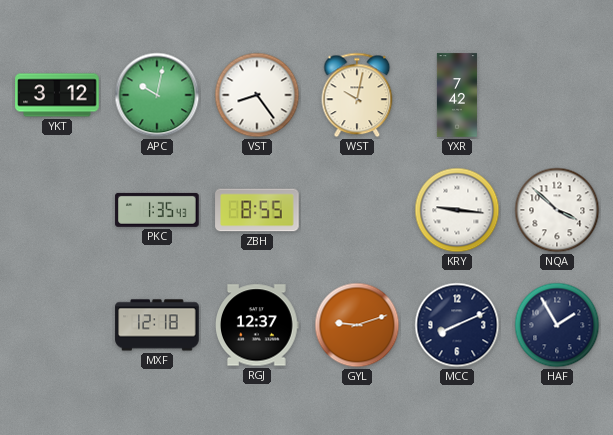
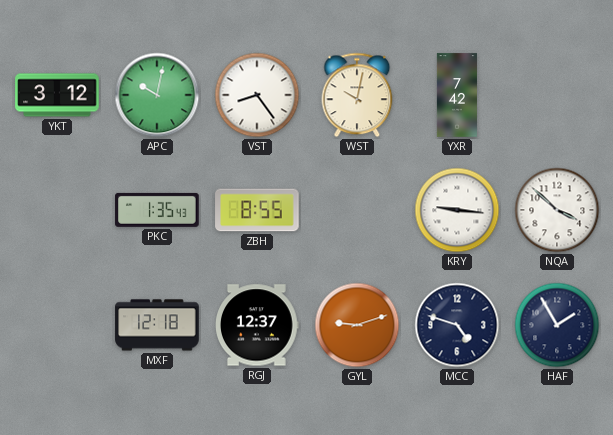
MCC: 8:11 -> 4:48 (457, 325)
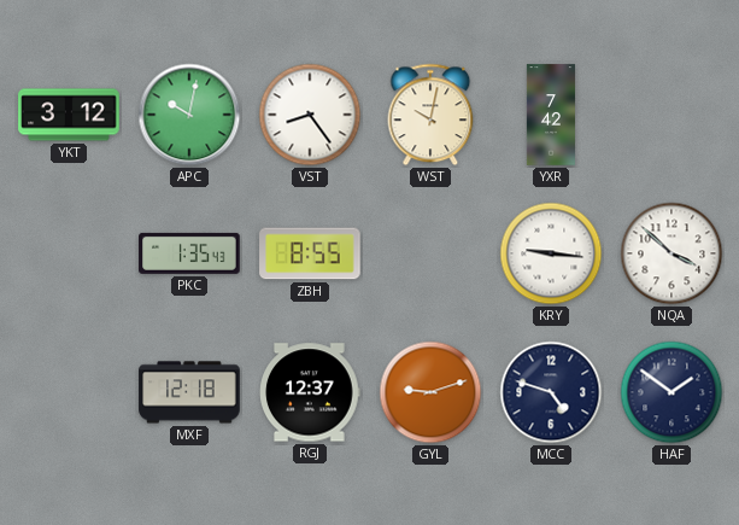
HAF: 1:55 -> 1:51 (671, 392)
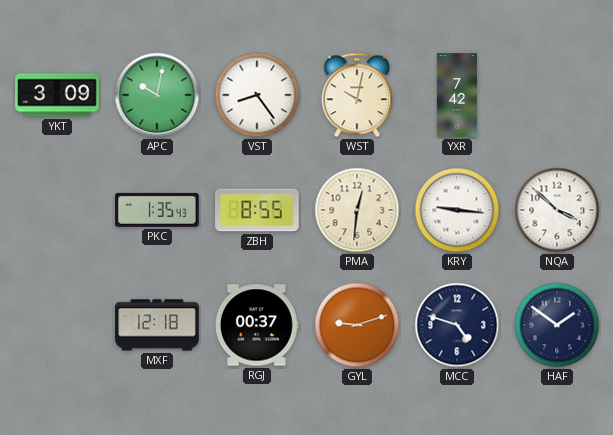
YKT: 3:12 -> 3:09 (57, 95)
PMA: none -> 12:31 (357, 210)
RGJ: 12:37 -> 00:37 (258, 325)
